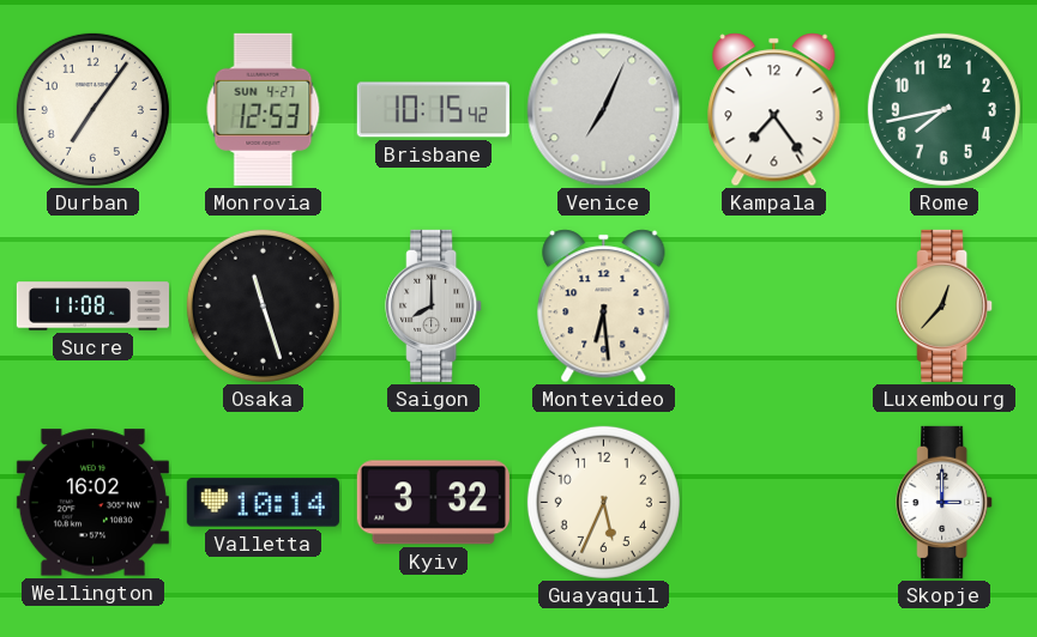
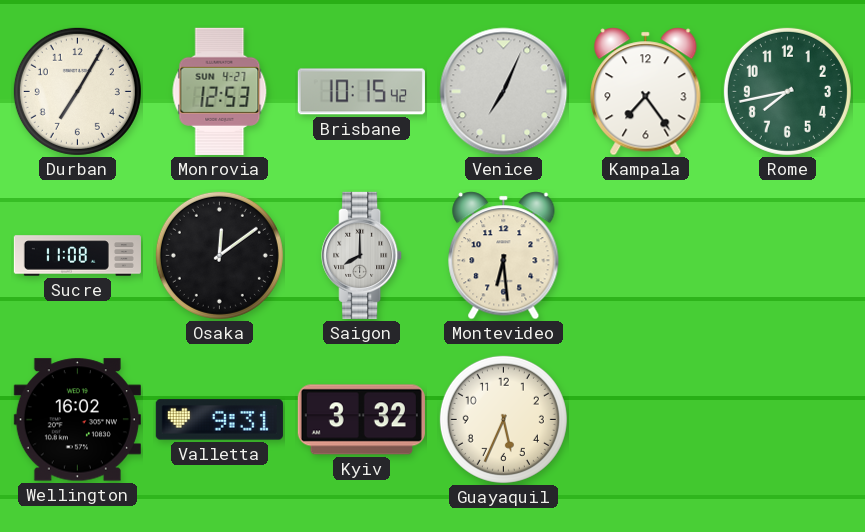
Durban: 7:06 -> 7:05 (77, 91)
Osaka: 11:27 -> 12:09 (219, 255)
Luxembourg: 12:37 -> none (945, 305)
Valletta: 10:14 -> 9:31 (219, 420)
Skopje: 3:00 -> none (945, 502)
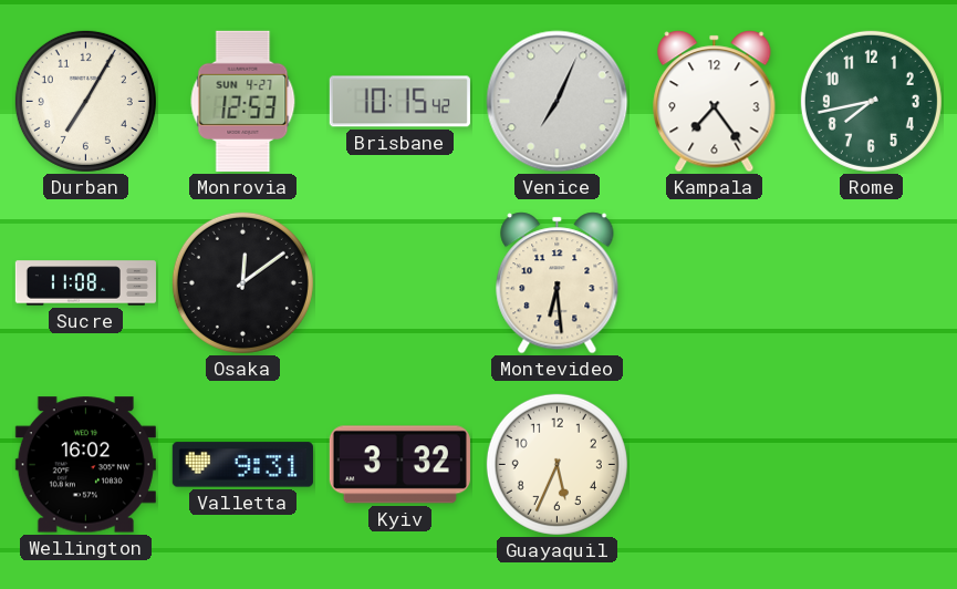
Saigon: 8:00 -> none (362, 255)
